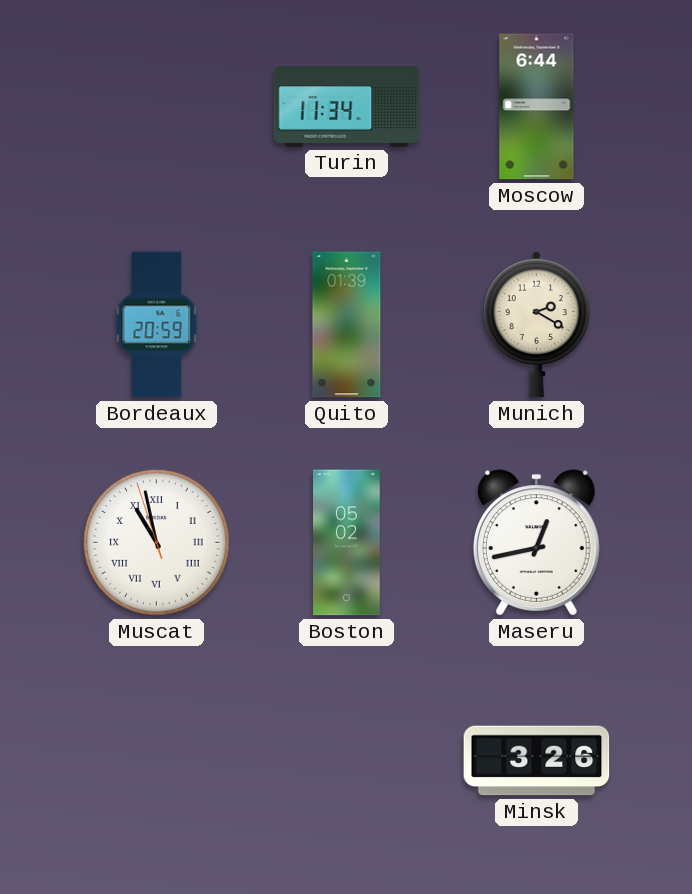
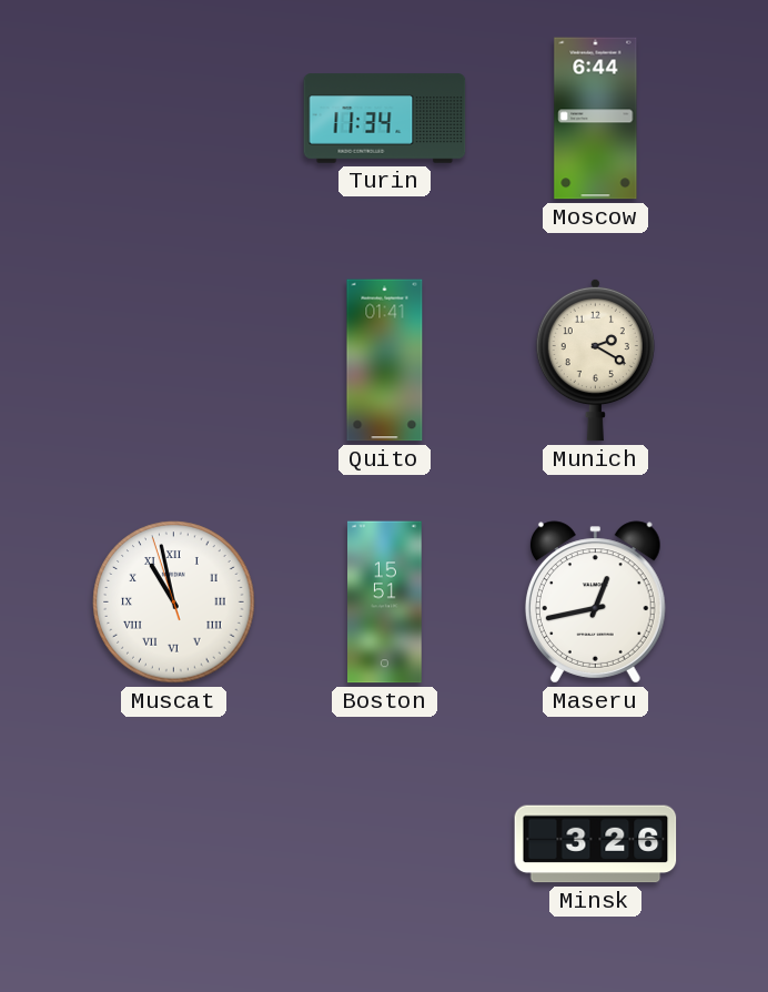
Bordeaux: 20:59 -> none (157, 325)
Quito: 01:39 -> 01:41 (385, 361)
Boston: 05:02 -> 15:51 (385, 603)
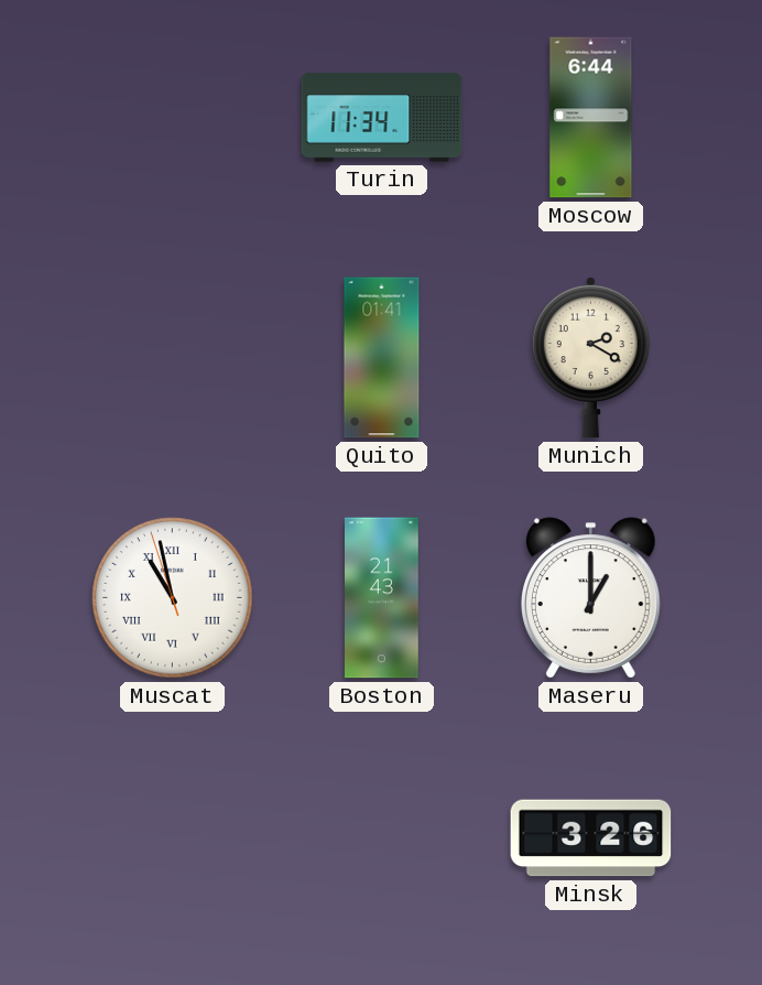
Boston: 15:51 -> 21:43 (382, 598)
Maseru: 12:43 -> 1:00 (590, 598)
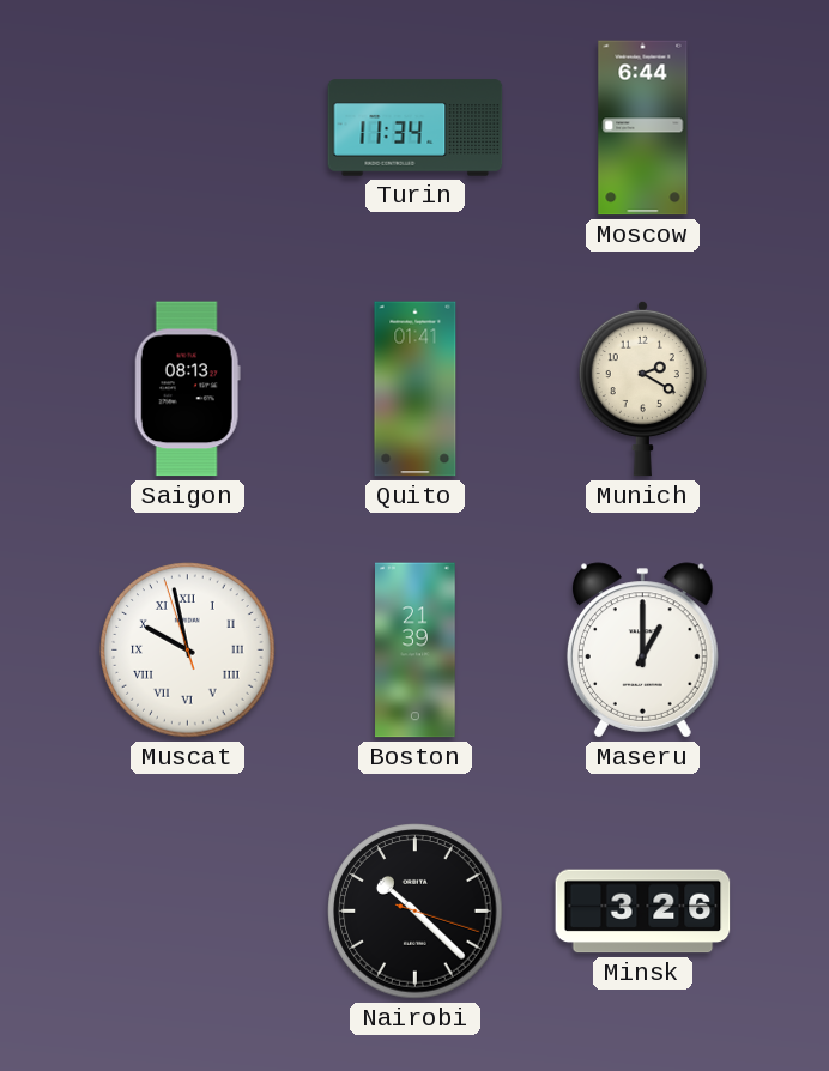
Saigon: none -> 08:13 (187, 389)
Muscat: 10:57 -> 9:57 (188, 651)
Boston: 21:43 -> 21:39 (416, 651)
Nairobi: none -> 10:22 (416, 912)
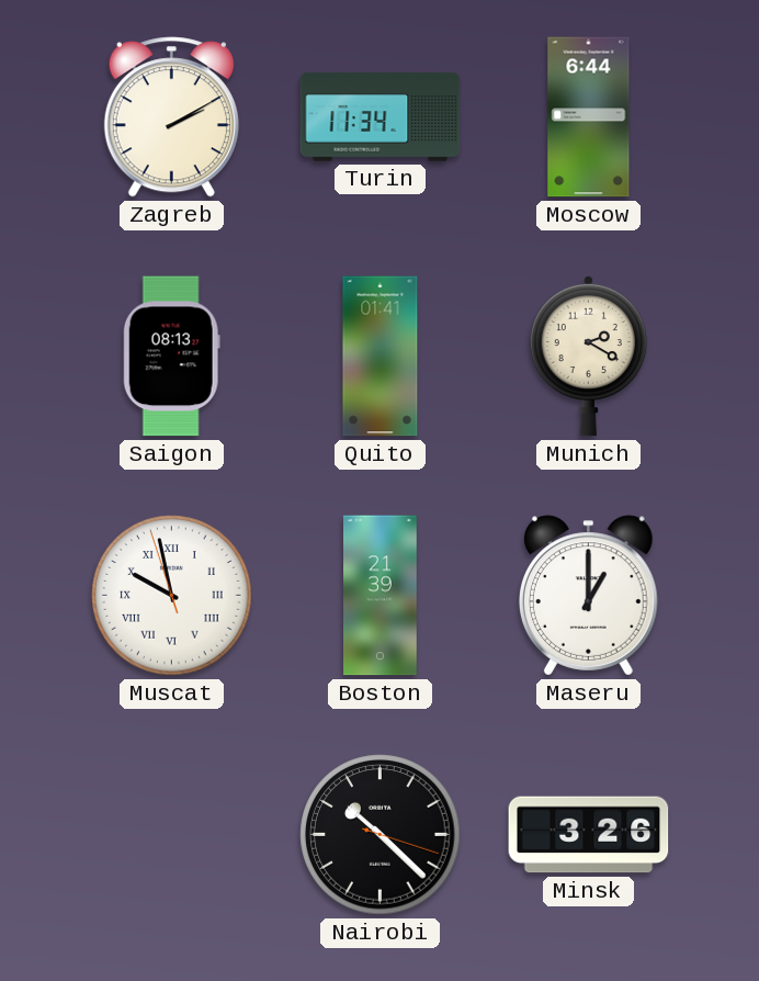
Zagreb: none -> 2:10 (171, 117)
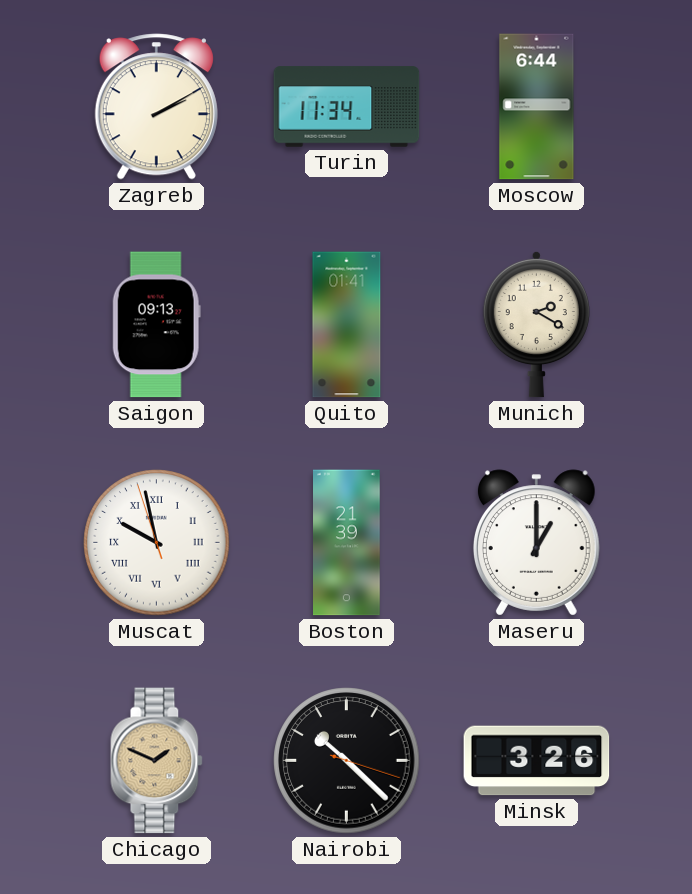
Saigon: 08:13 -> 09:13 (156, 325)
Chicago: none -> 1:49 (157, 761)
